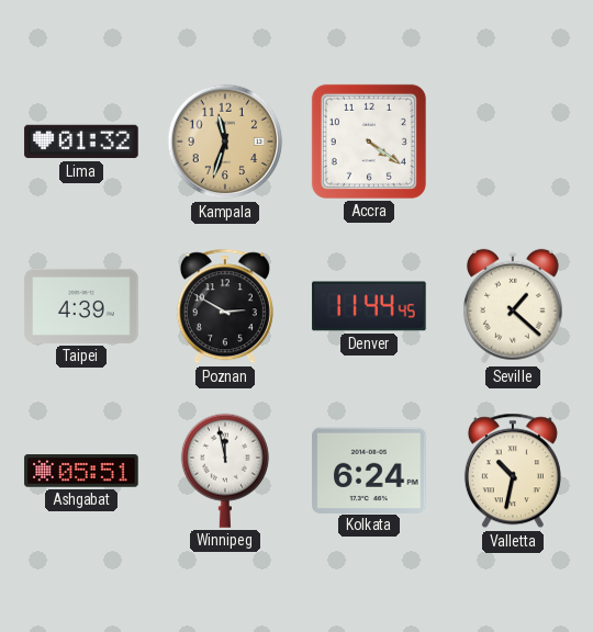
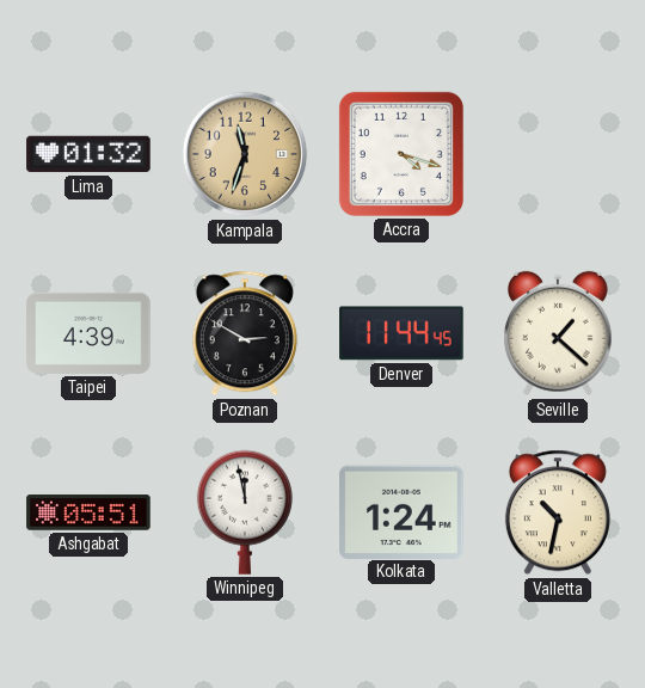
Accra: 4:21 -> 4:18 (401, 154)
Kolkata: 6:24 -> 1:24 (401, 511)
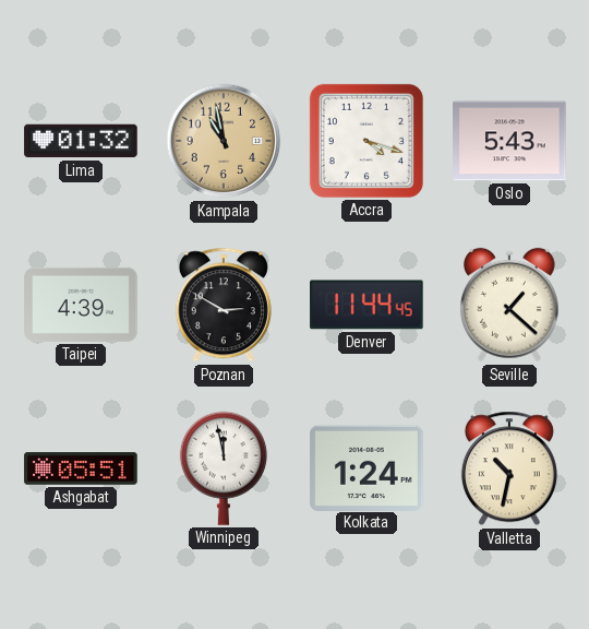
Kampala: 11:33 -> 10:58 (224, 141)
Oslo: none -> 5:43 (509, 141)
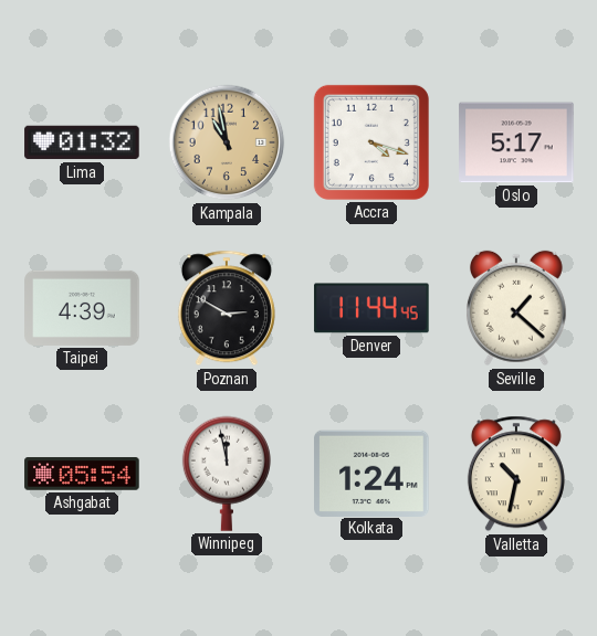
Oslo: 5:43 -> 5:17 (516, 142)
Ashgabat: 05:51 -> 05:54 (82, 474)
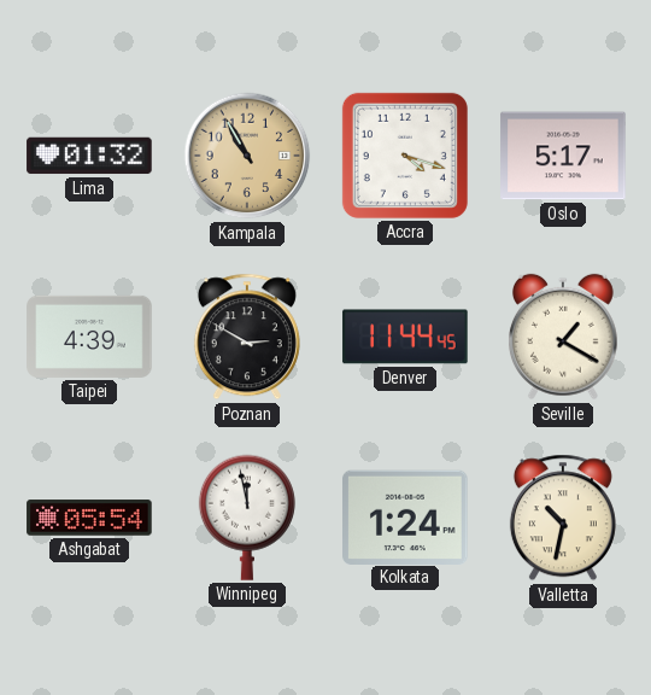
Kampala: 10:58 -> 10:55 (247, 156)
Seville: 1:22 -> 1:20 (563, 337)
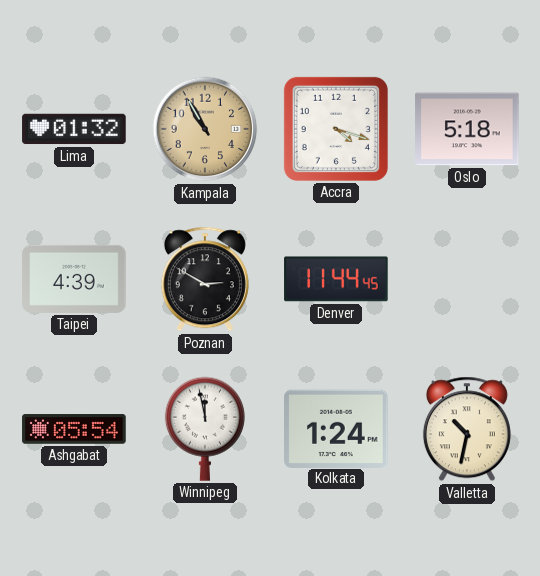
Oslo: 5:17 -> 5:18 (467, 129)
Seville: 1:20 -> none (563, 337)
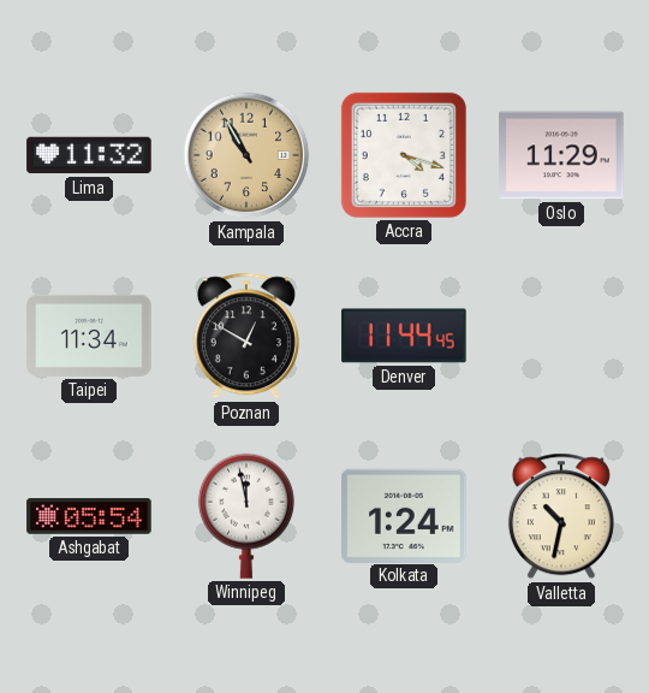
Lima: 01:32 -> 11:32 (89, 155)
Oslo: 5:18 -> 11:29 (561, 155)
Taipei: 4:39 -> 11:34 (89, 336)
Poznan: 2:50 -> 12:50 (246, 336)
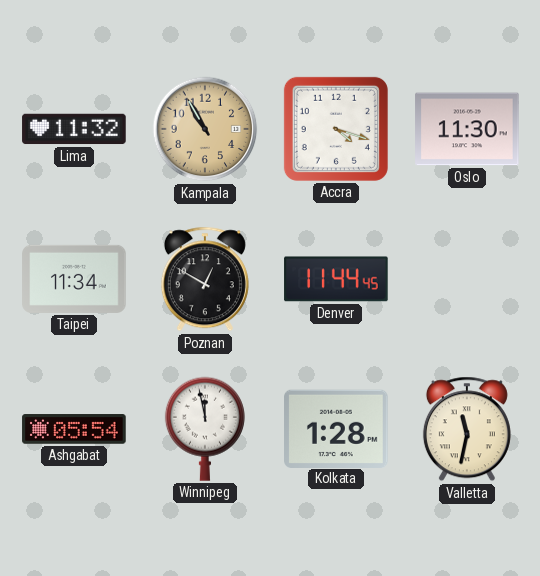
Oslo: 11:29 -> 11:30 (467, 129)
Kolkata: 1:24 -> 1:28 (336, 428)
Valletta: 10:32 -> 11:32 (467, 429)
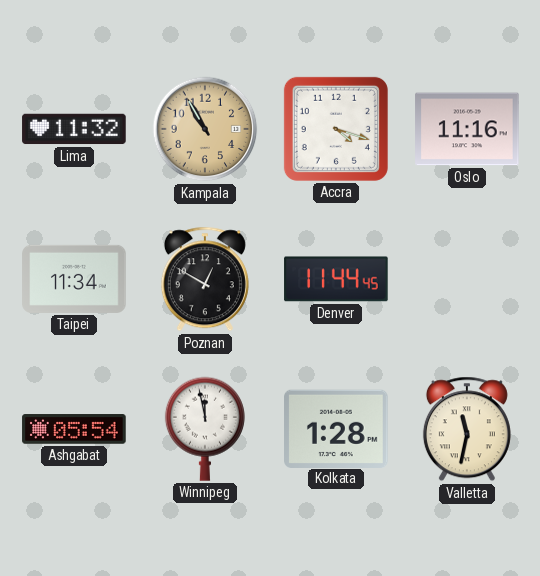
Oslo: 11:30 -> 11:16 (467, 129)
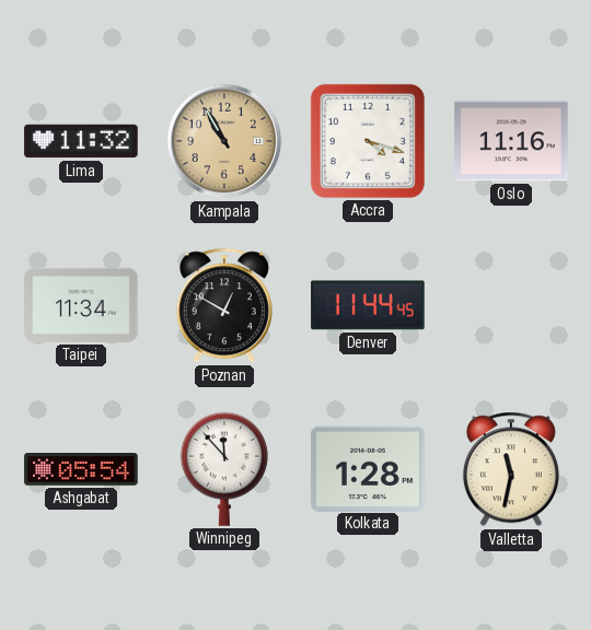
Winnipeg: 11:58 -> 11:53 (224, 469)
